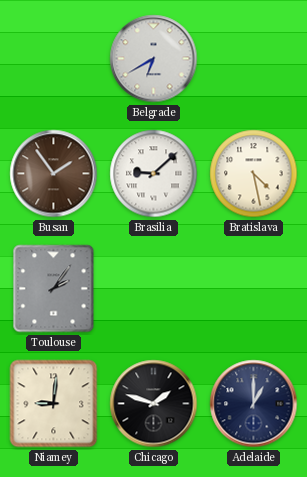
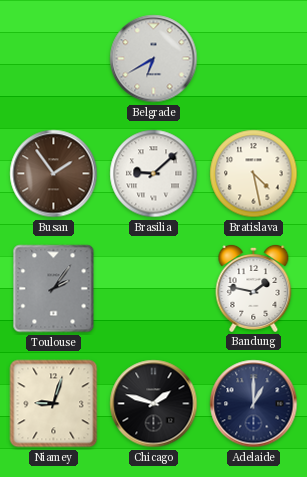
Bandung: none -> 1:47 (254, 288)
Niamey: 9:01 -> 9:03 (54, 404)
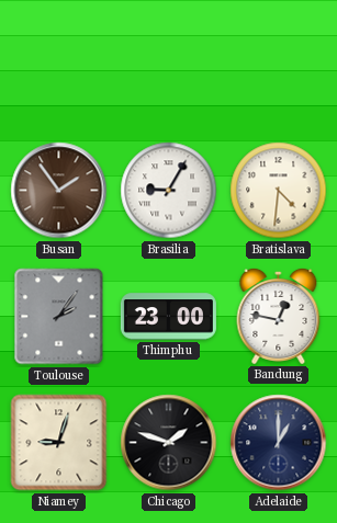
Belgrade: 6:40 -> none (154, 59)
Brasilia: 9:08 -> 9:05 (169, 191)
Bratislava: 4:28 -> 4:31 (279, 191)
Thimphu: none -> 23:00 (168, 317)
Bandung: 1:47 -> 12:47 (279, 316)
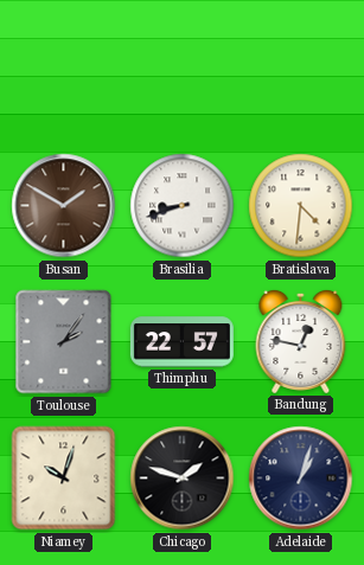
Busan: 1:54 -> 1:50 (64, 206)
Brasilia: 9:05 -> 8:42 (183, 206)
Thimphu: 23:00 -> 22:57 (181, 342)
Niamey: 9:03 -> 10:03 (64, 479)
Adelaide: 1:00 -> 1:03 (301, 479)
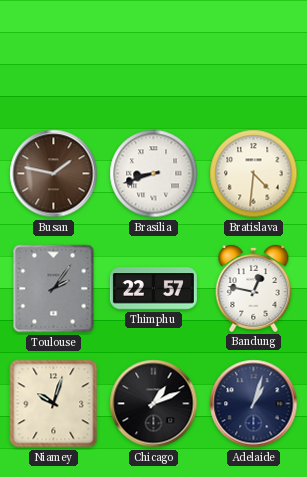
Busan: 1:50 -> 1:47 (54, 174)
Chicago: 1:48 -> 1:11 (154, 404)
